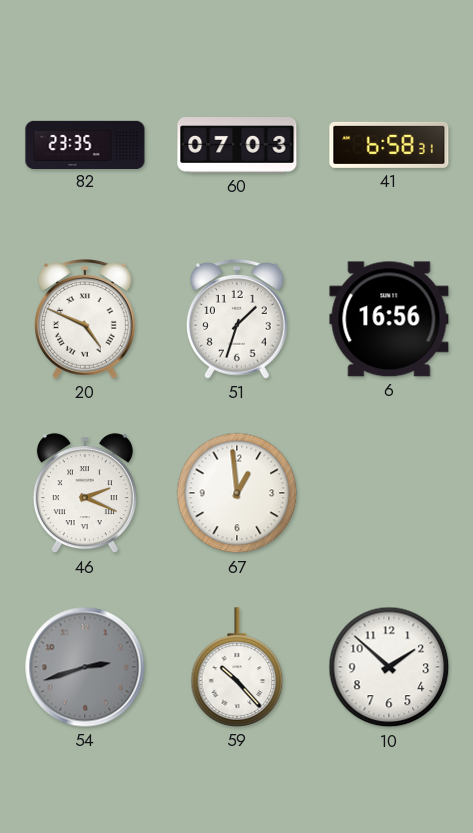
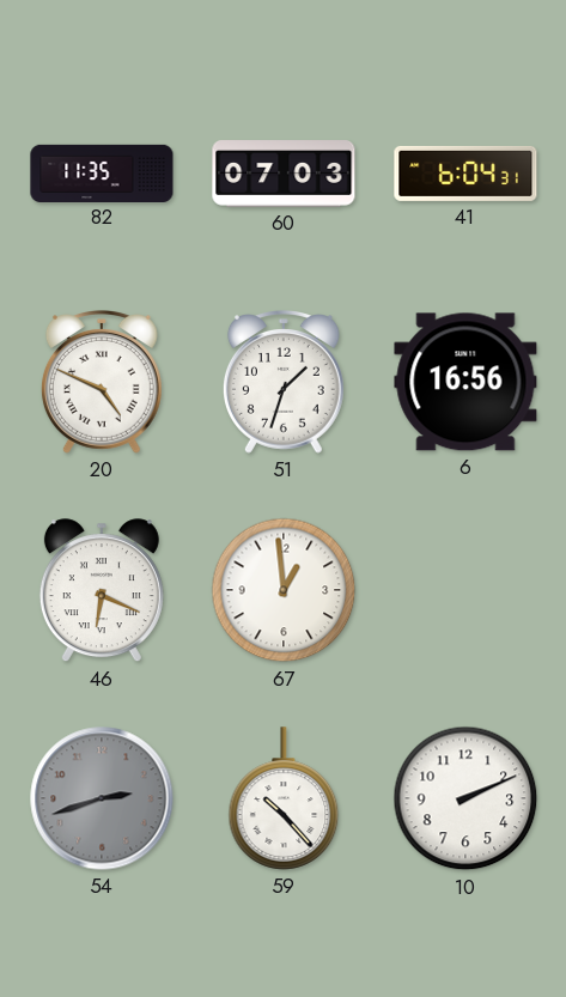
82: 23:35 -> 11:35 (102, 172)
41: 6:58 -> 6:04 (465, 174)
46: 2:19 -> 6:19 (102, 591)
10: 1:52 -> 2:11 (465, 798)
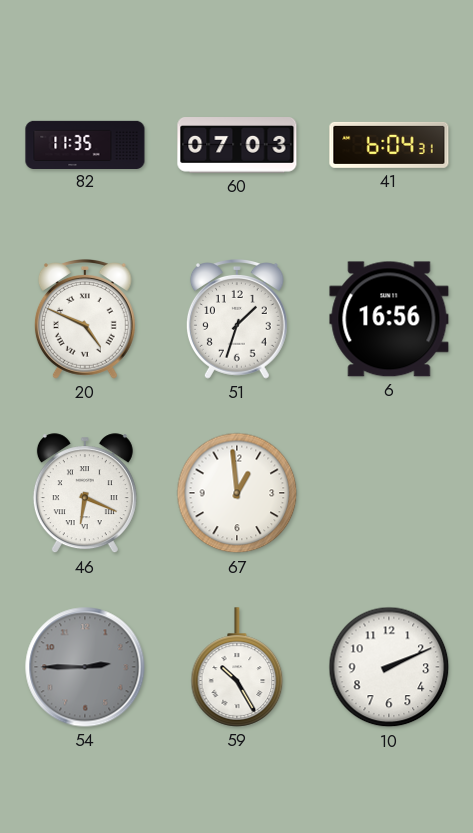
54: 2:42 -> 2:45 (85, 667)
59: 10:23 -> 10:25 (237, 667)
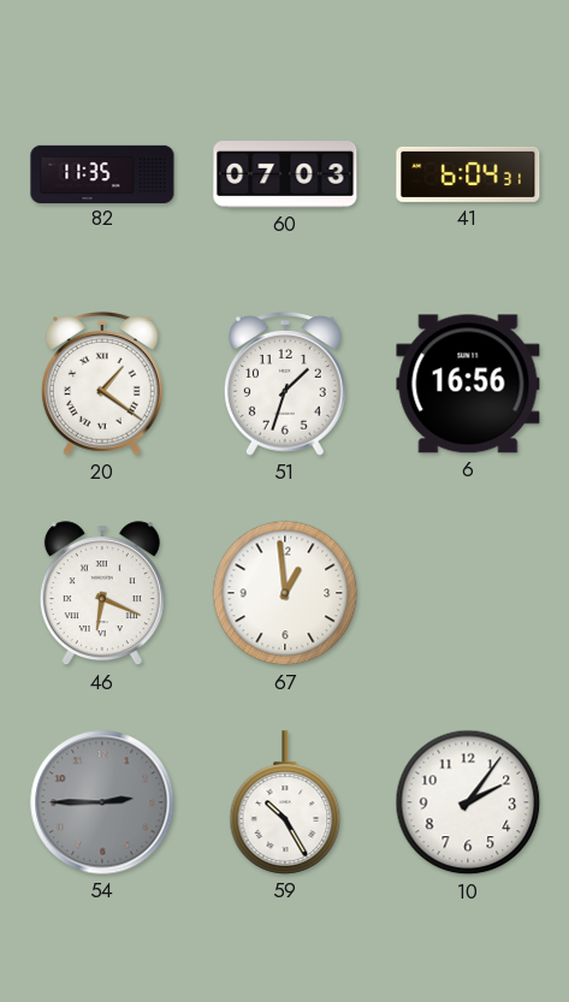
20: 4:49 -> 1:21 (102, 385)
10: 2:11 -> 2:06 (468, 802)
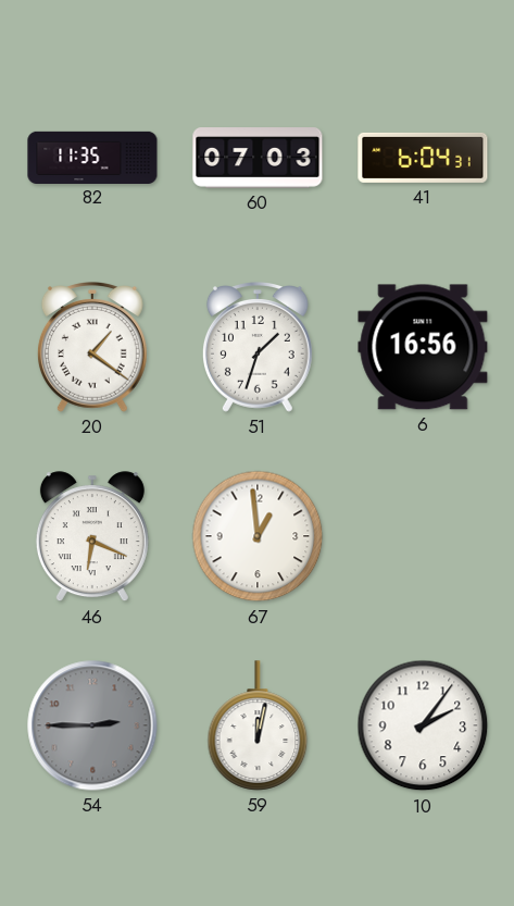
59: 10:25 -> 12:02 (258, 725)
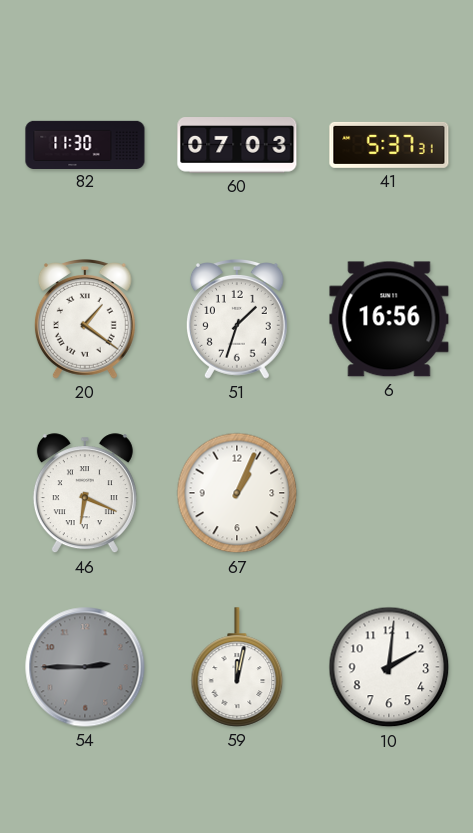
82: 11:35 -> 11:30 (85, 144)
41: 6:04 -> 5:37 (389, 145)
67: 12:59 -> 1:04 (237, 493)
10: 2:06 -> 2:01 (389, 667)
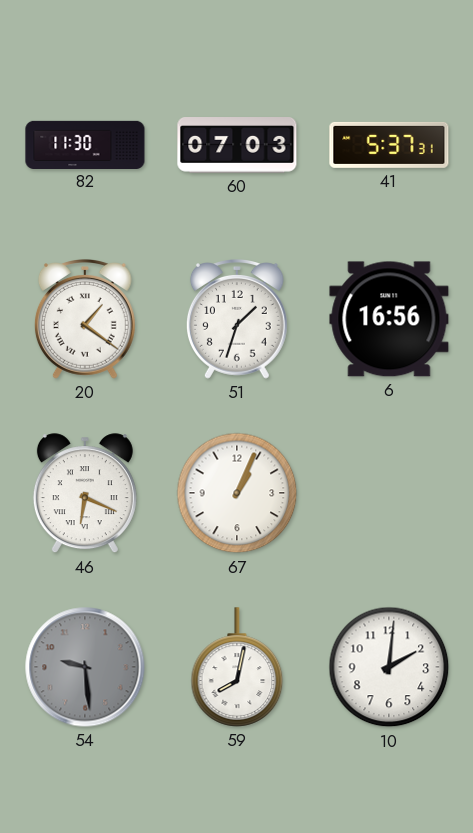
54: 2:45 -> 9:29 (85, 667)
59: 12:02 -> 8:02 (237, 667)
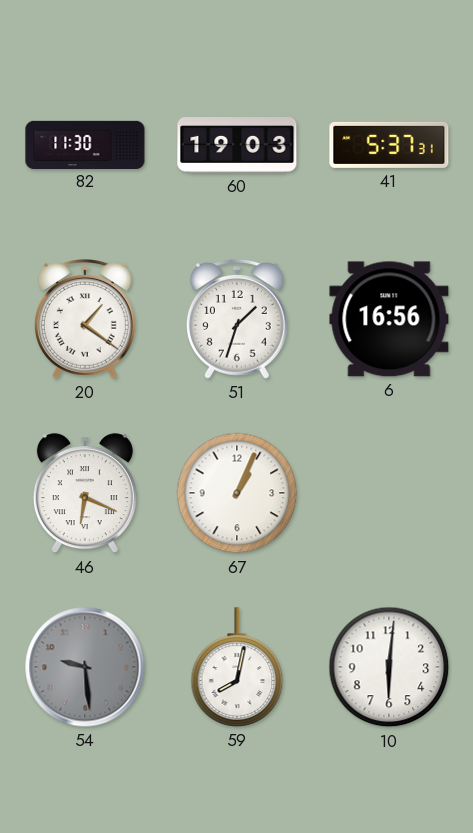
60: 07:03 -> 19:03 (237, 146)
10: 2:01 -> 6:01 (389, 667)
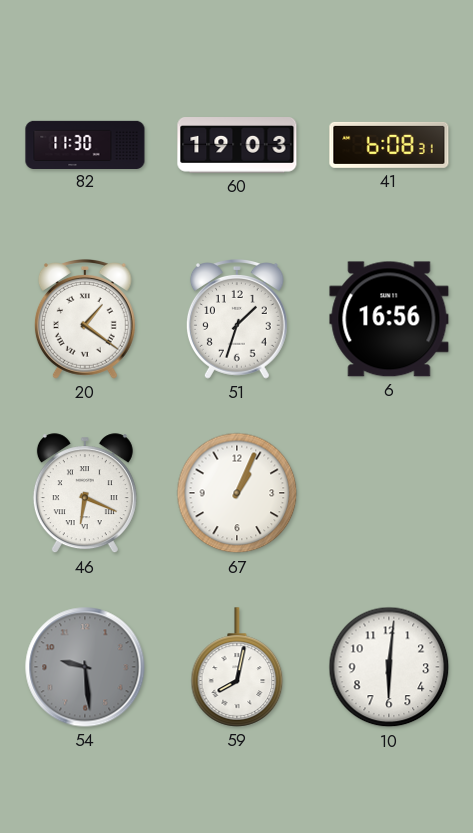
41: 5:37 -> 6:08 (389, 145)
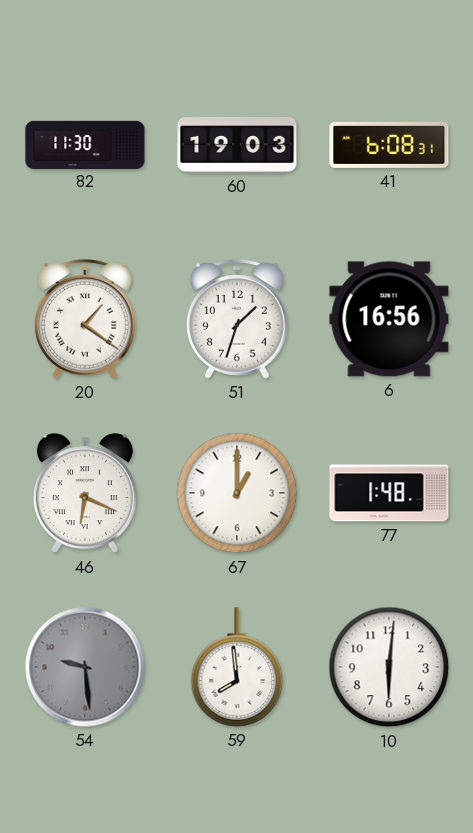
67: 1:04 -> 1:00 (237, 493)
77: none -> 1:48 (389, 493)
59: 8:02 -> 7:59 (237, 667)
